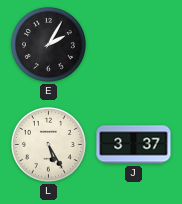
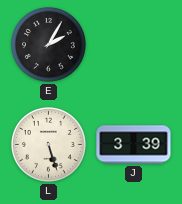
L: 5:25 -> 5:27 (48, 144)
J: 3:37 -> 3:39 (134, 145)
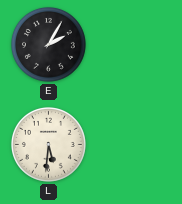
L: 5:27 -> 5:31 (48, 144)
J: 3:39 -> none (134, 145)
